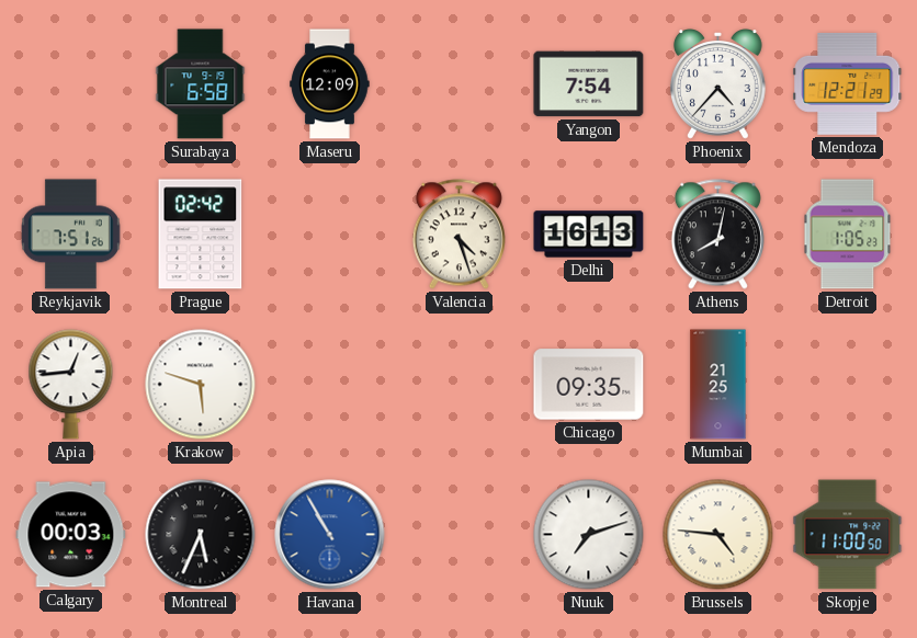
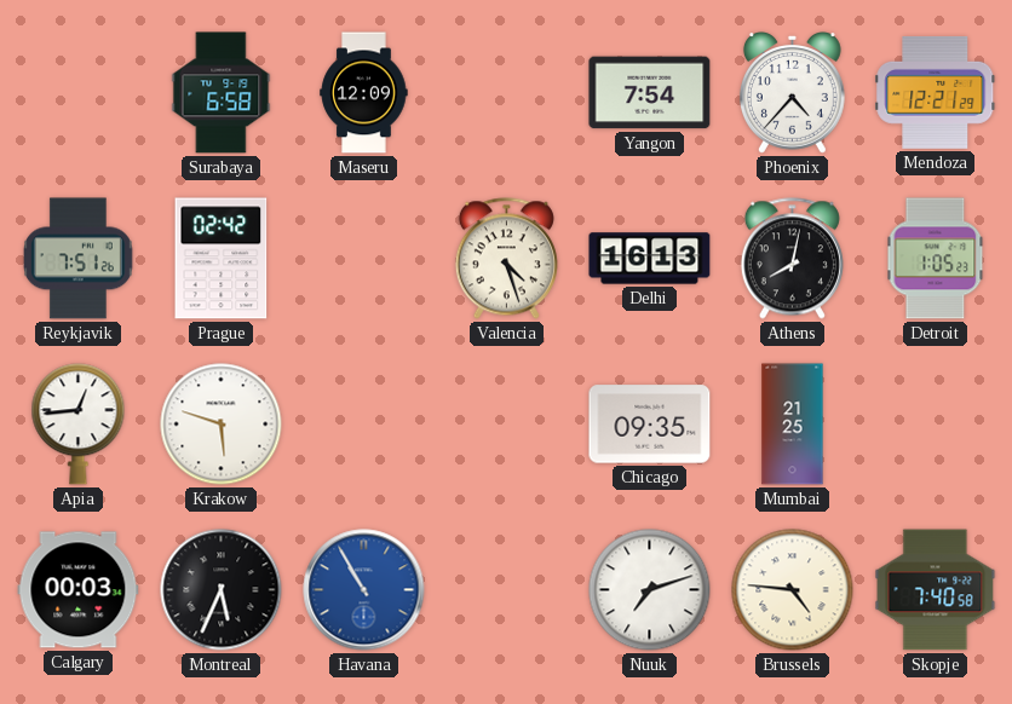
Skopje: 11:00 -> 7:40 (936, 590)
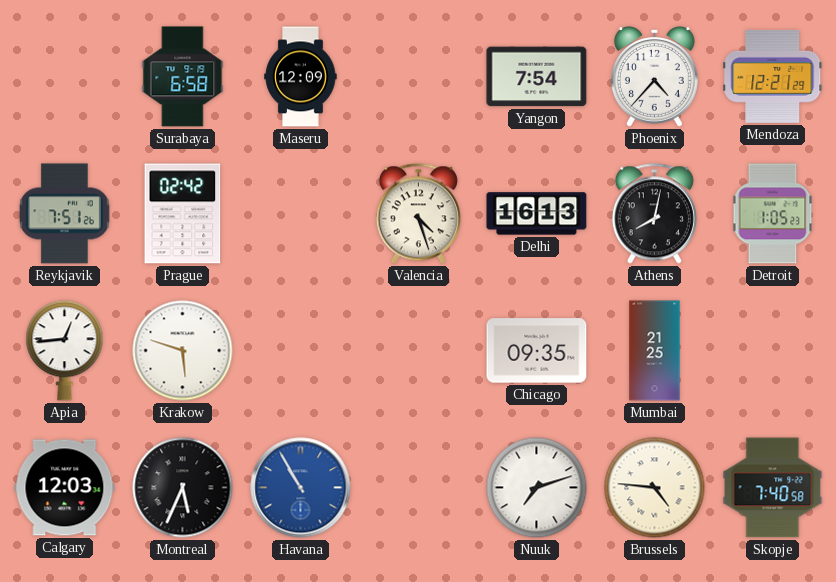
Calgary: 00:03 -> 12:03 (65, 488)
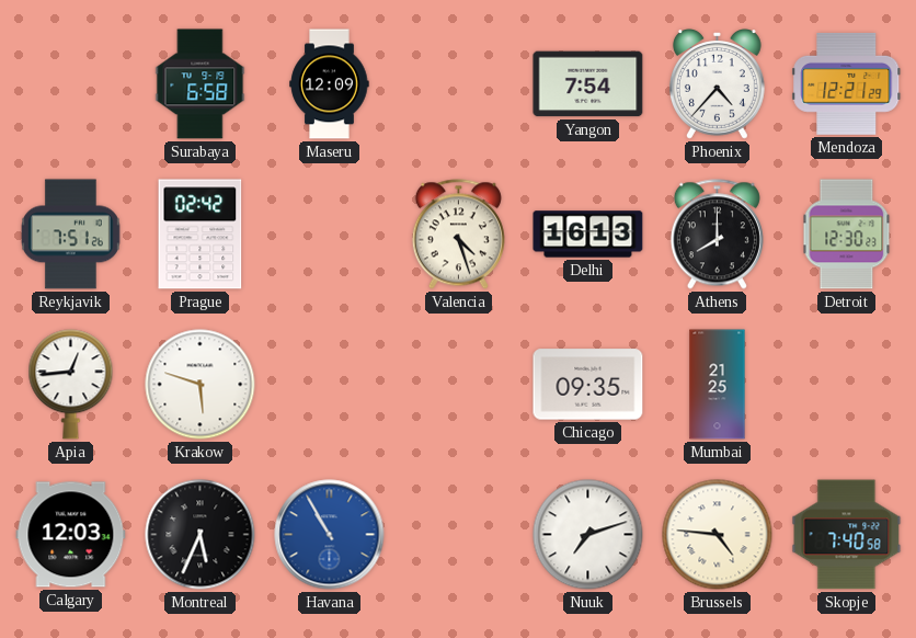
Athens: 8:02 -> 8:00 (717, 235)
Detroit: 1:05 -> 12:30 (847, 235)
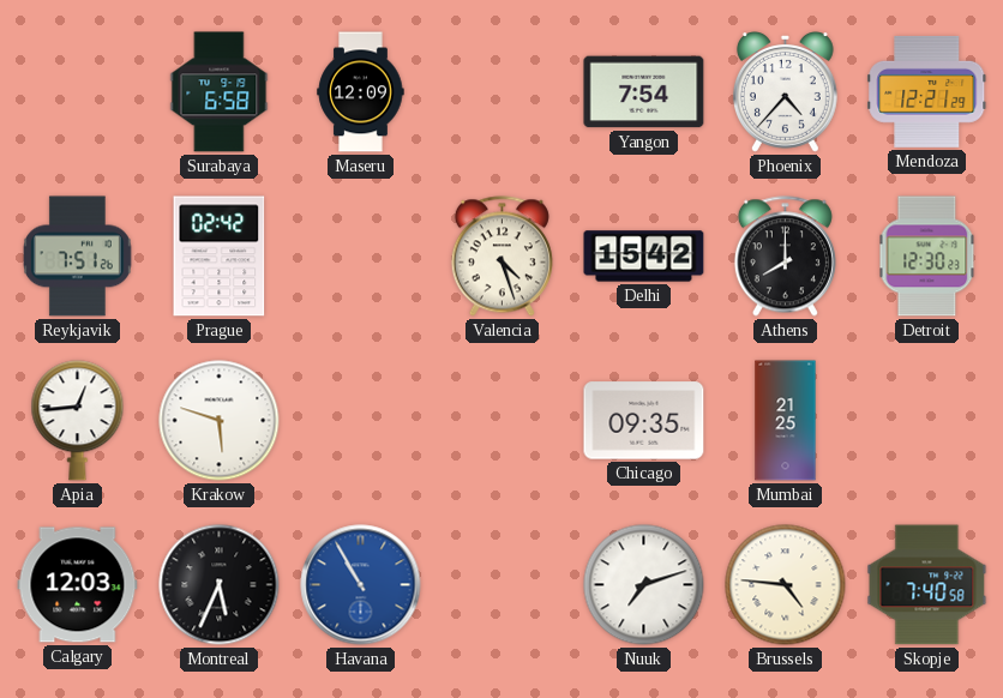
Delhi: 16:13 -> 15:42 (644, 257)
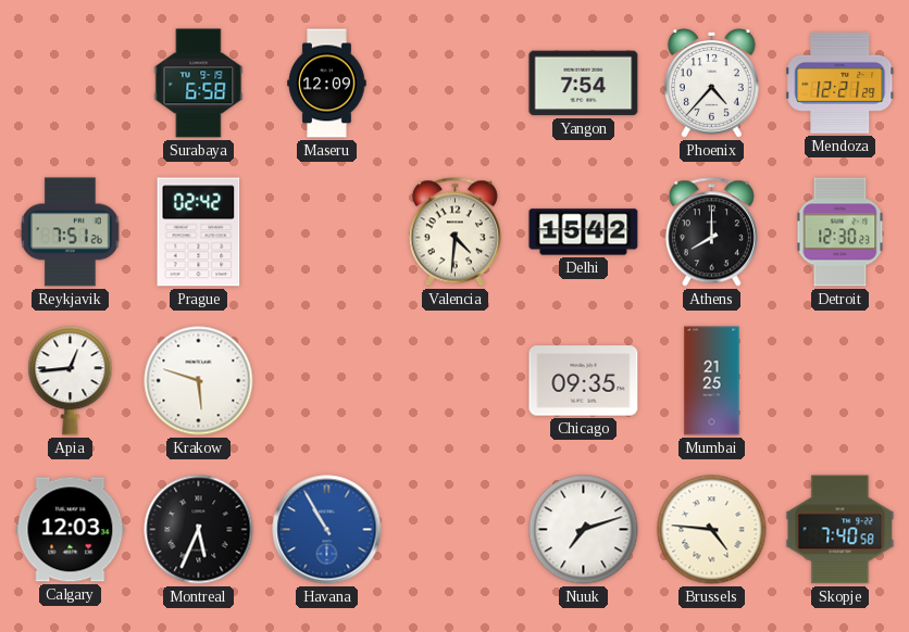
Valencia: 4:27 -> 4:31 (454, 232)
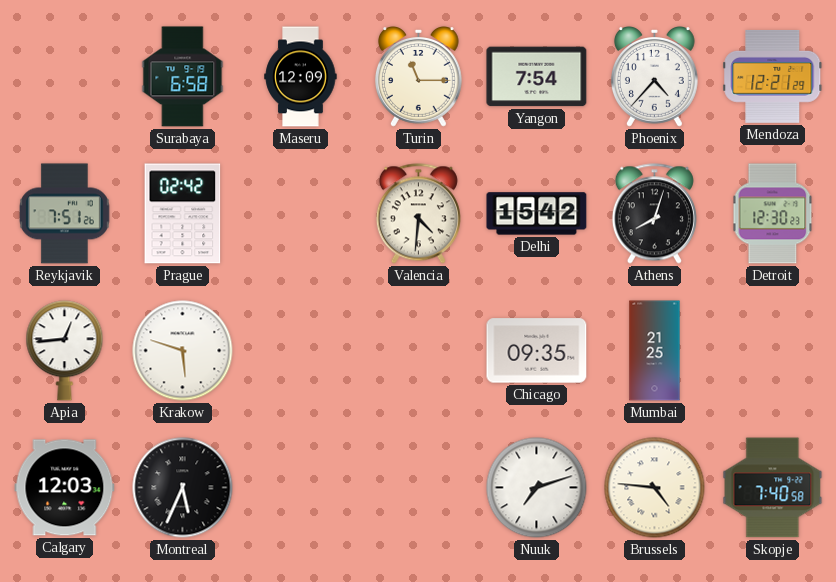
Turin: none -> 11:15 (418, 77)
Athens: 8:00 -> 8:03 (654, 214)
Havana: 10:55 -> none (327, 530)
